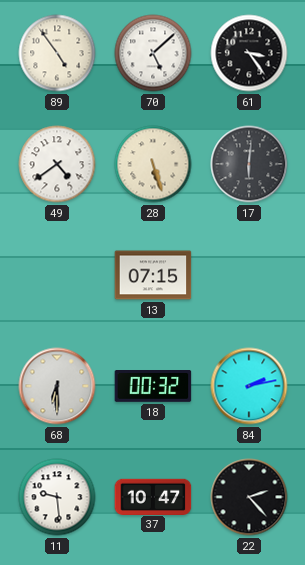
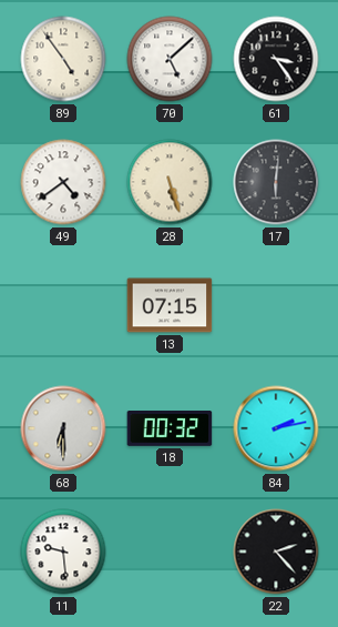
37: 10:47 -> none (153, 496)
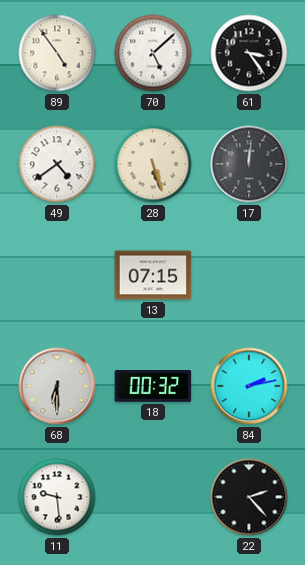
17: 6:01 -> 12:01 (249, 164)
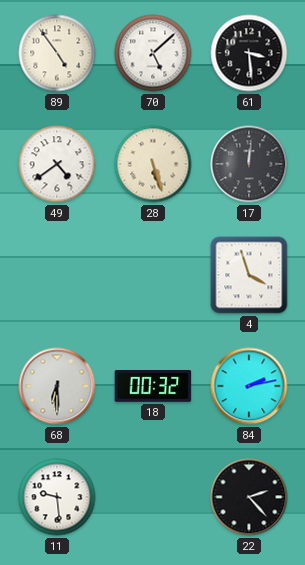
61: 3:24 -> 3:29 (249, 53)
13: 07:15 -> none (153, 275)
4: none -> 3:57 (249, 275)
